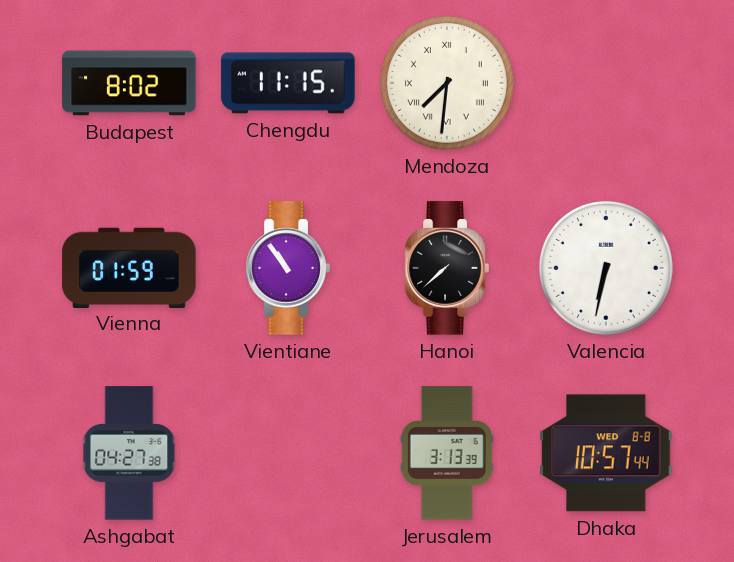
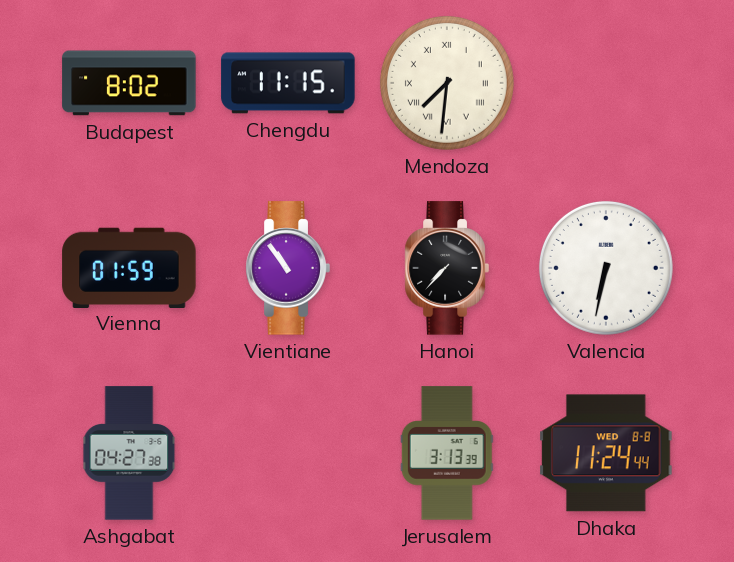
Hanoi: 7:38 -> 7:37 (447, 268)
Dhaka: 10:57 -> 11:24 (606, 453)
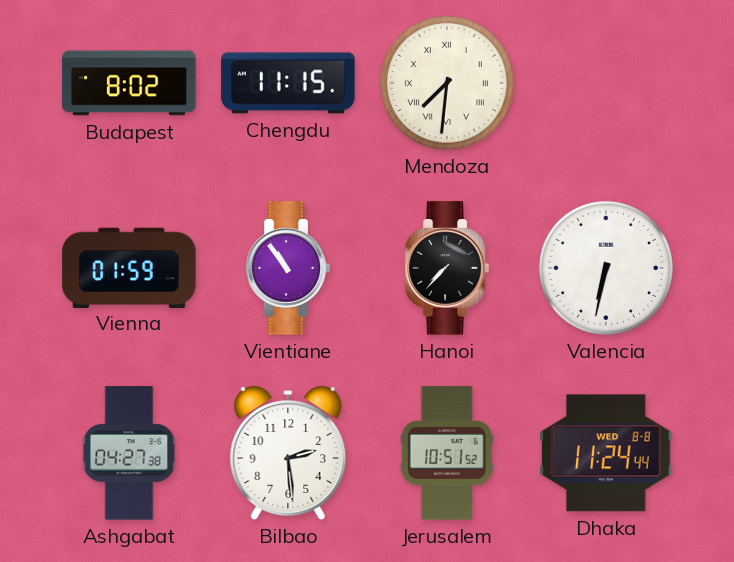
Bilbao: none -> 2:29 (288, 453)
Jerusalem: 3:13 -> 10:51 (447, 453)
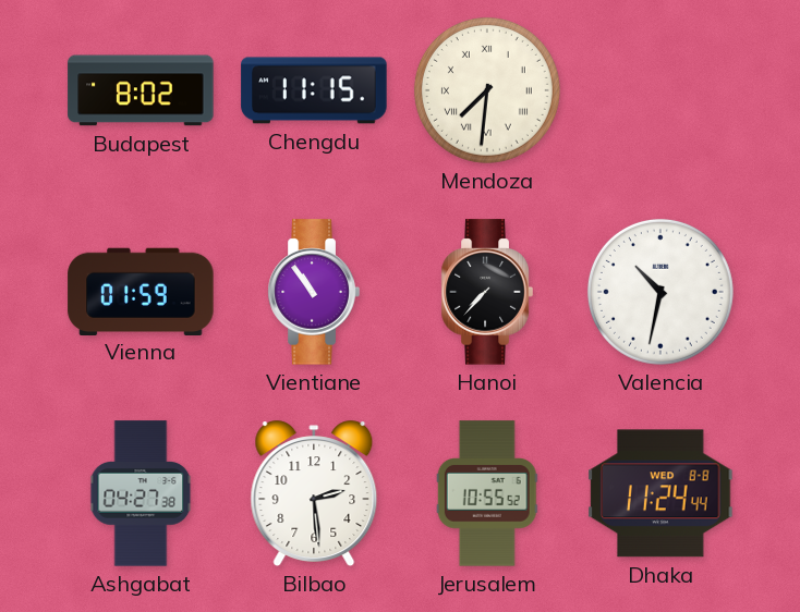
Valencia: 6:32 -> 10:32 (660, 292)
Jerusalem: 10:51 -> 10:55 (487, 493)
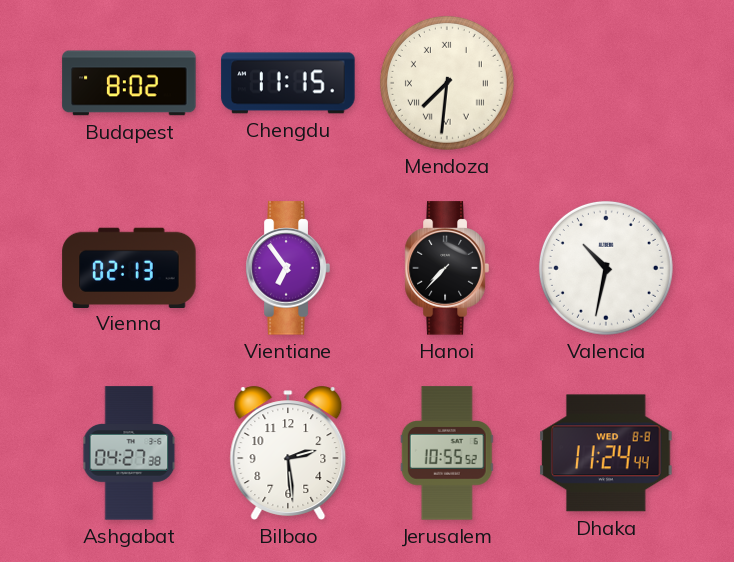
Vienna: 01:59 -> 02:13 (129, 267)
Vientiane: 10:54 -> 6:54 (288, 268)
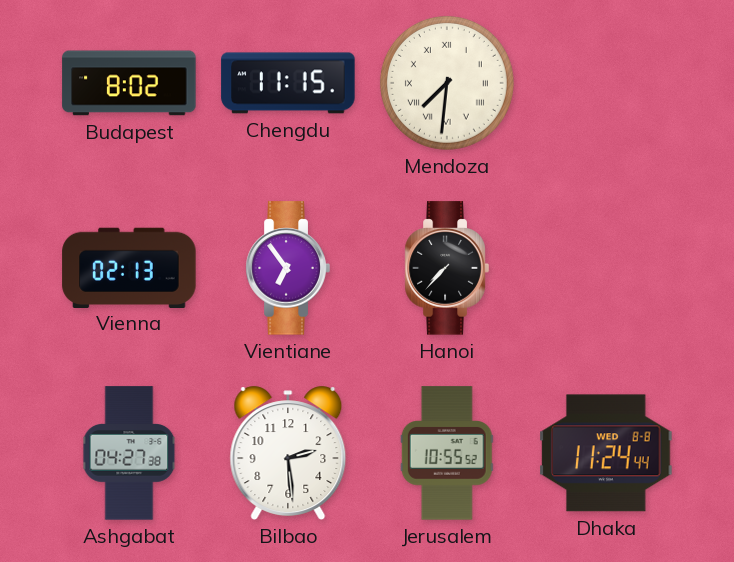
Valencia: 10:32 -> none (606, 268)
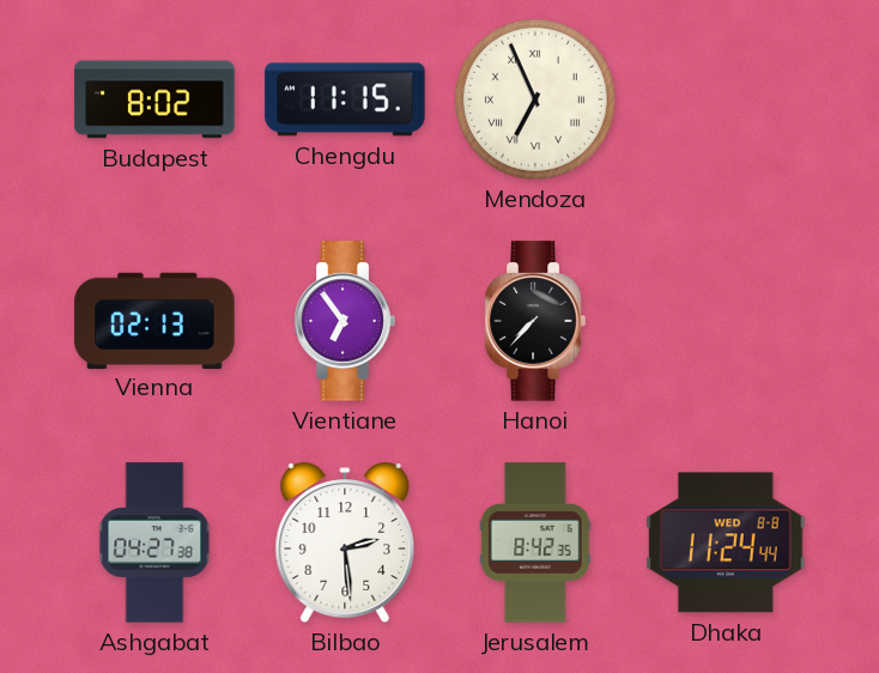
Mendoza: 7:31 -> 6:56 (535, 99)
Jerusalem: 10:55 -> 8:42 (535, 542)
